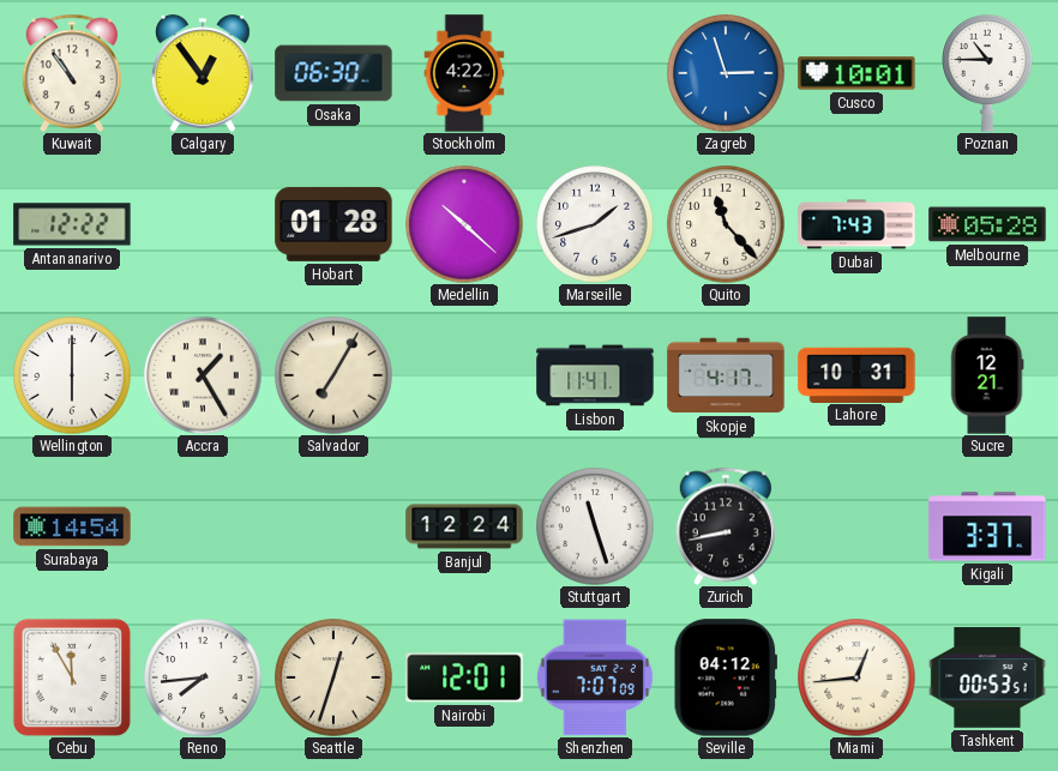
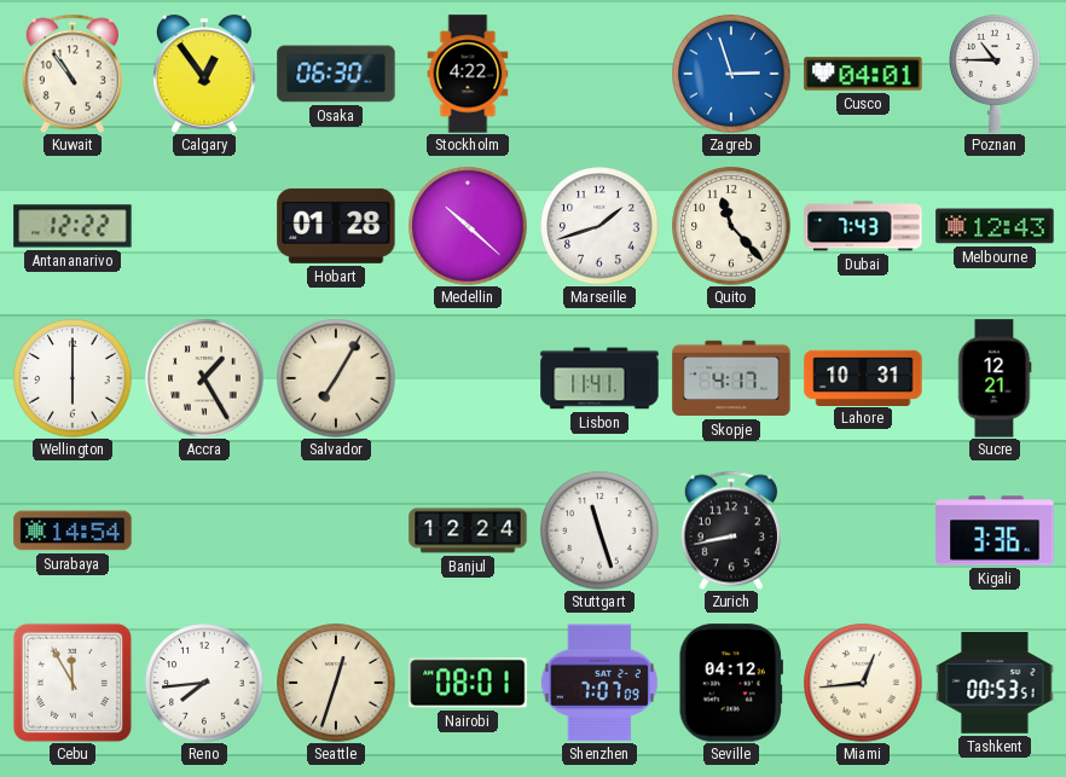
Cusco: 10:01 -> 04:01 (863, 74)
Melbourne: 05:28 -> 12:43 (995, 226)
Kigali: 3:37 -> 3:36 (995, 530)
Nairobi: 12:01 -> 08:01 (468, 683)
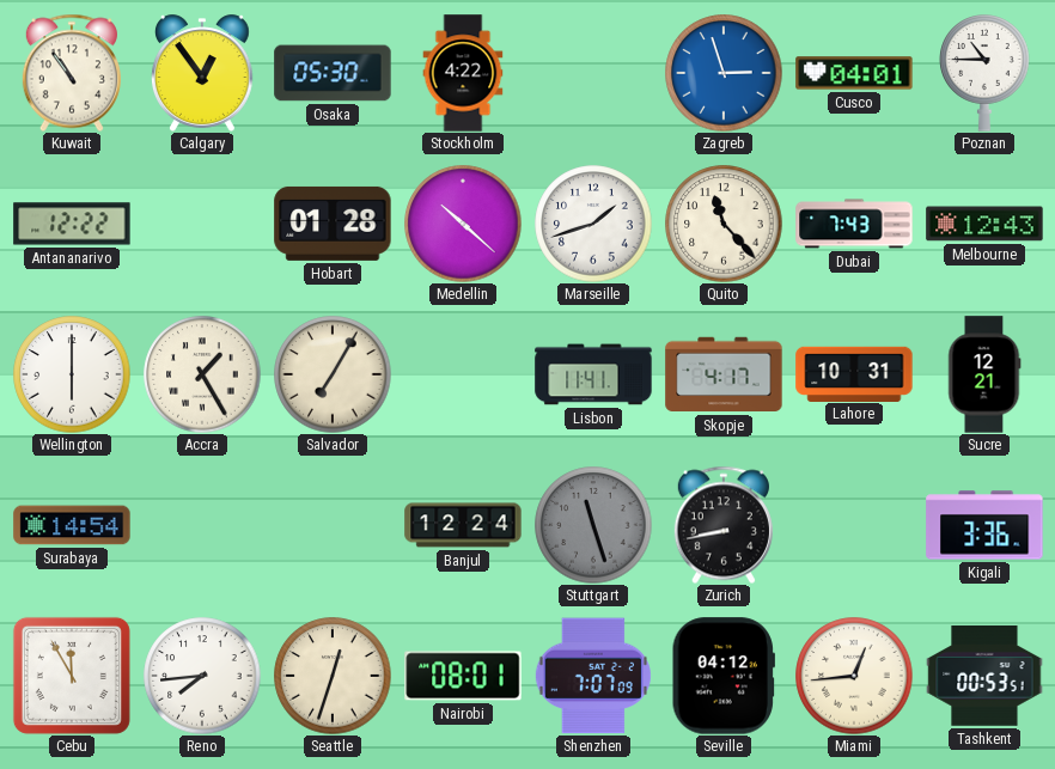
Osaka: 06:30 -> 05:30 (333, 73)
Stuttgart dial: white -> grey (593, 525)
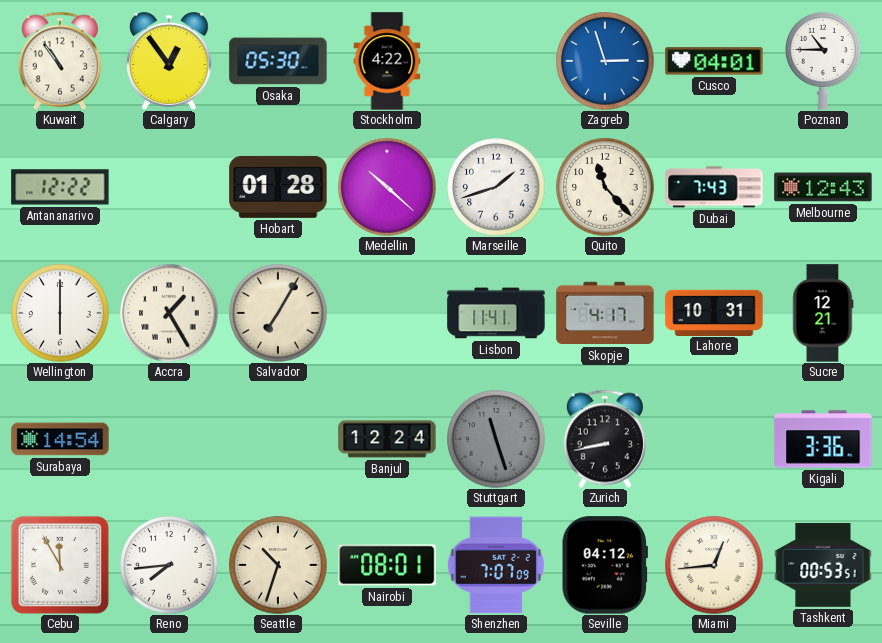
Seattle: 12:33 -> 10:33 (278, 565)
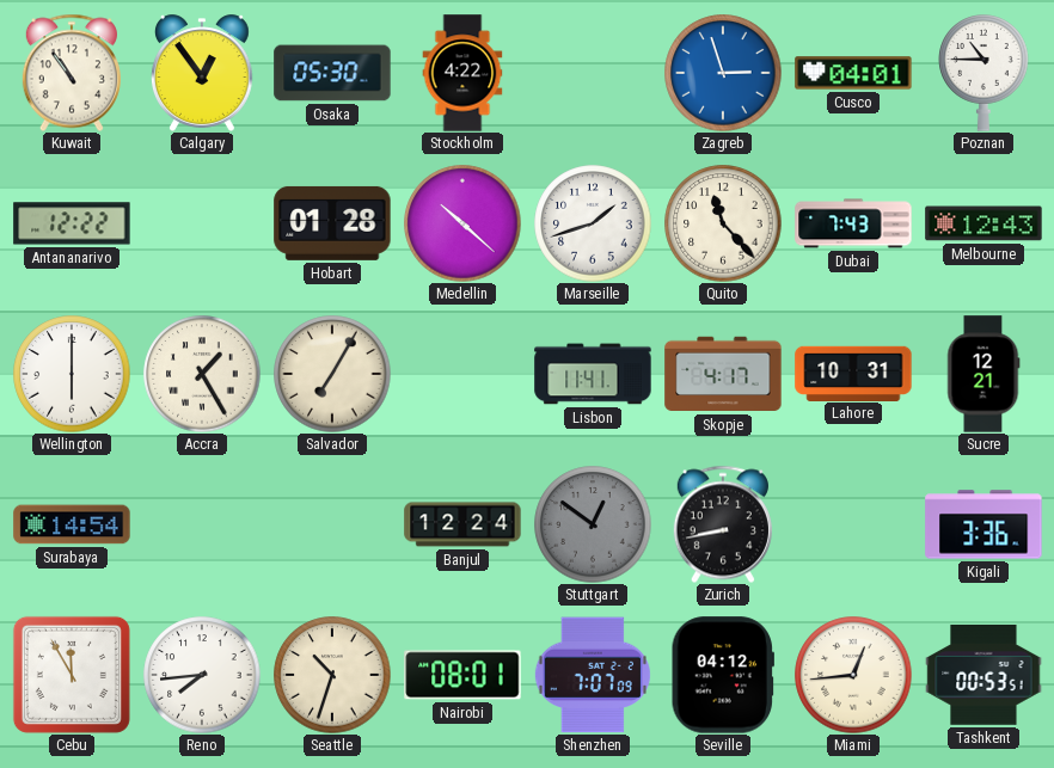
Stuttgart: 11:27 -> 12:51 (593, 524)
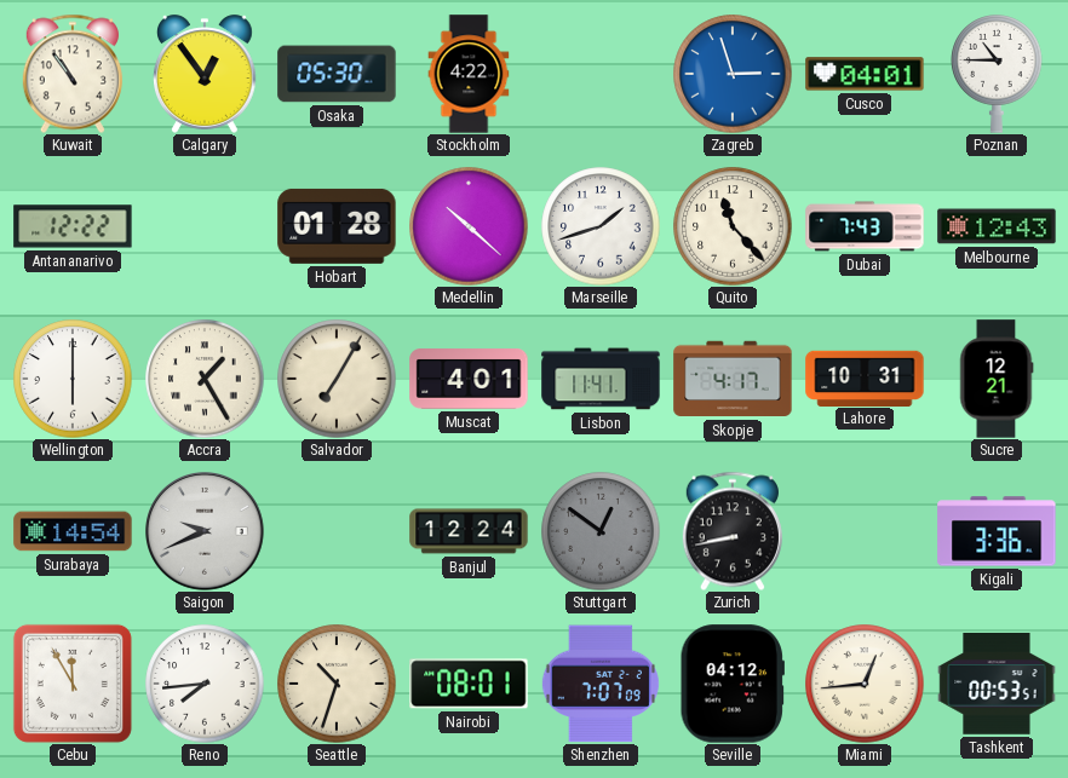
Muscat: none -> 4:01 (469, 380)
Saigon: none -> 9:41 (206, 532)
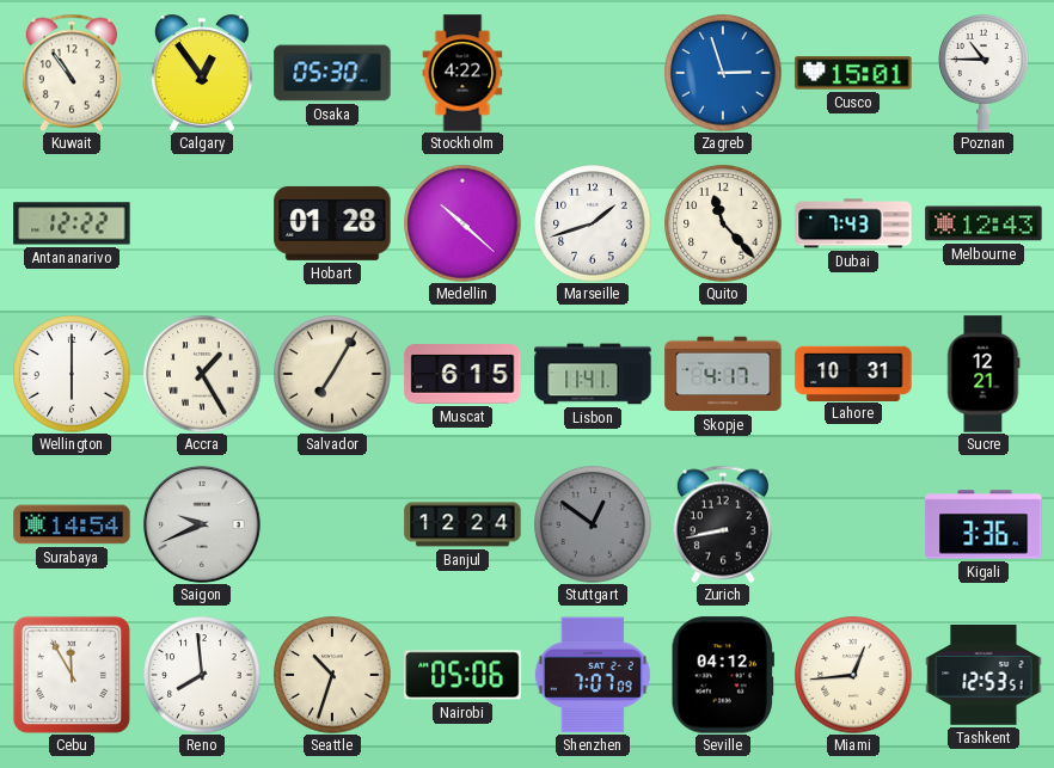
Cusco: 04:01 -> 15:01 (853, 73)
Muscat: 4:01 -> 6:15 (462, 375)
Reno: 7:44 -> 7:59 (202, 675)
Nairobi: 08:01 -> 05:06 (462, 675)
Tashkent: 00:53 -> 12:53 (983, 676)
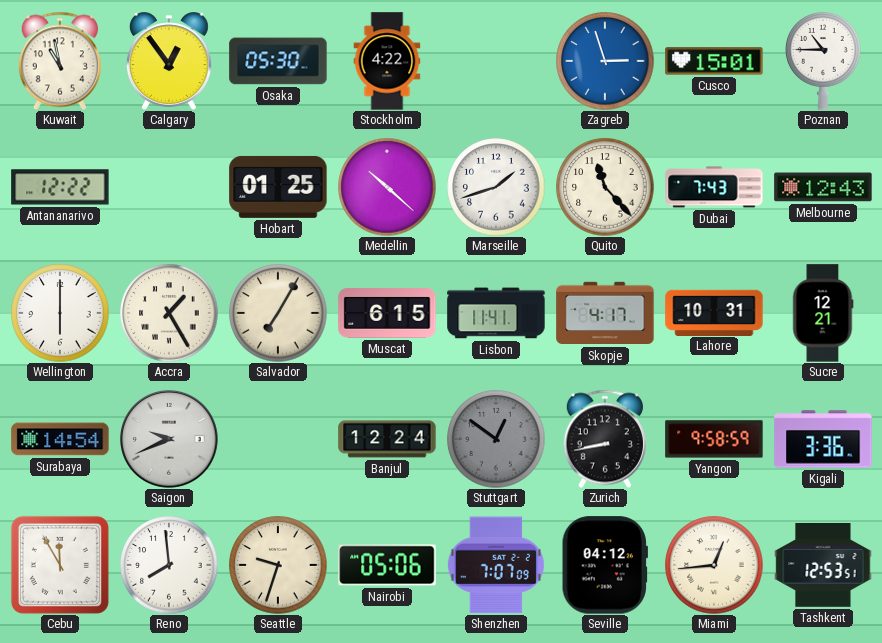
Kuwait: 10:54 -> 10:58 (60, 61)
Hobart: 01:28 -> 01:25 (278, 187)
Yangon: none -> 9:58 (714, 439)
Seattle: 10:33 -> 9:33 (278, 565)
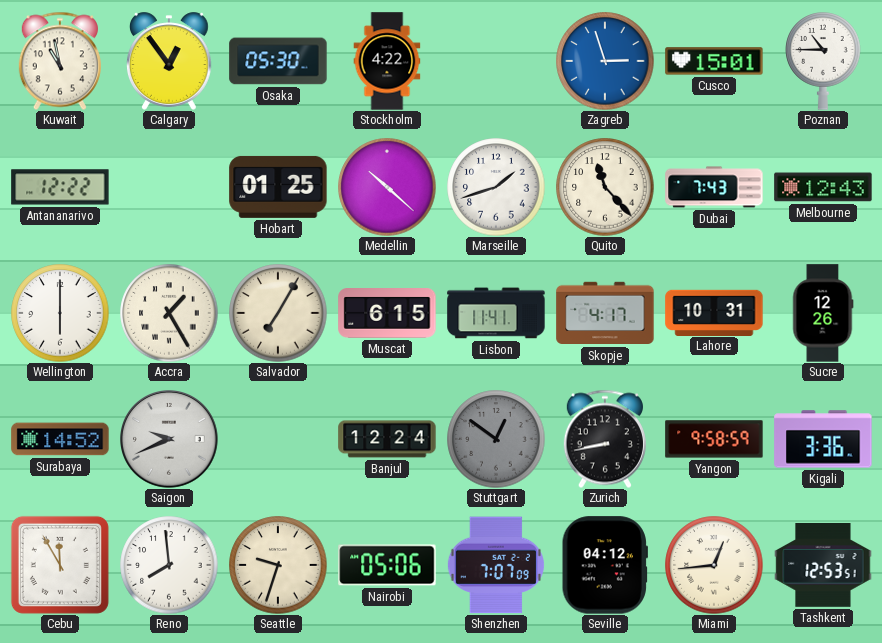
Sucre: 12:21 -> 12:26 (823, 313)
Surabaya: 14:54 -> 14:52 (60, 439)
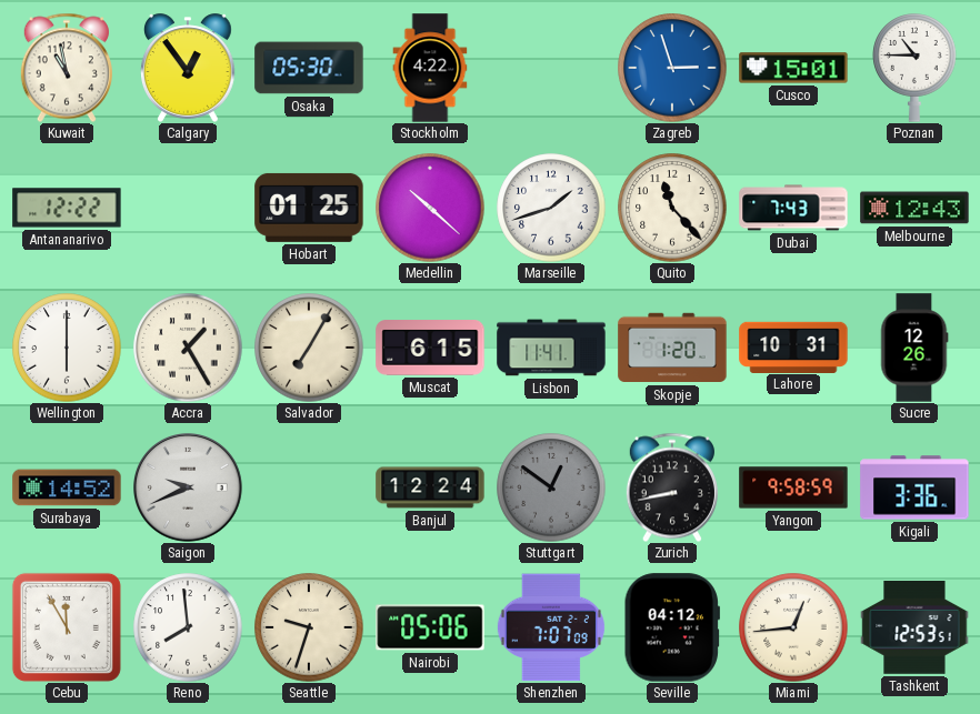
Skopje: 4:17 -> 1:20 (672, 348)
